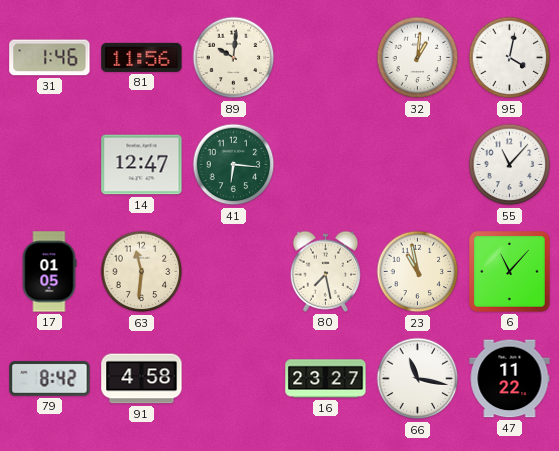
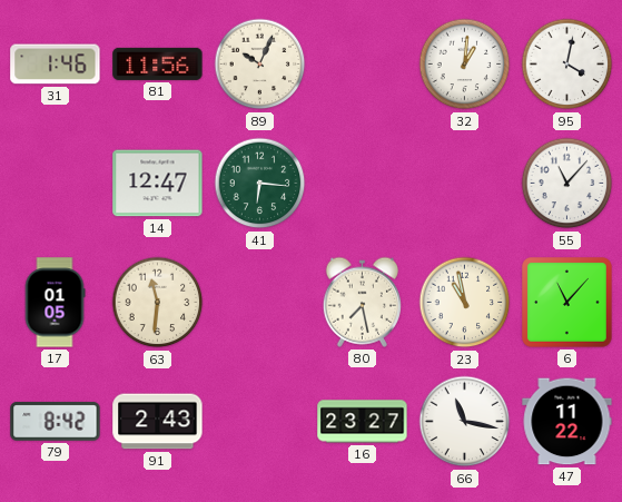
89: 10:01 -> 10:04 (260, 65)
91: 4:58 -> 2:43 (158, 422)
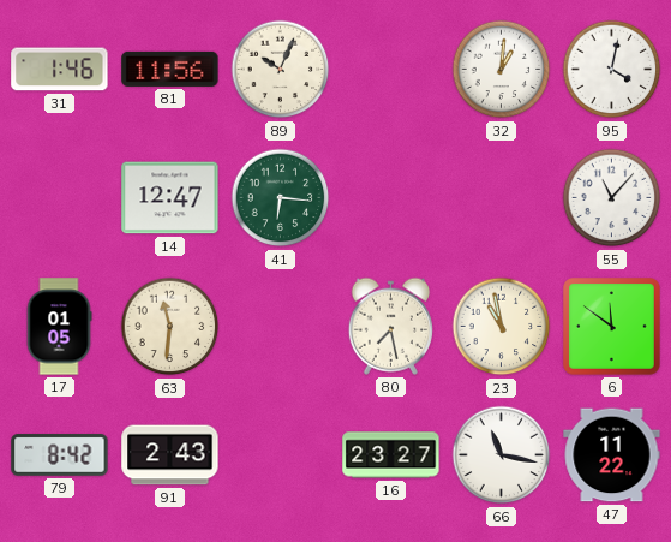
6: 11:07 -> 11:51 (612, 327)
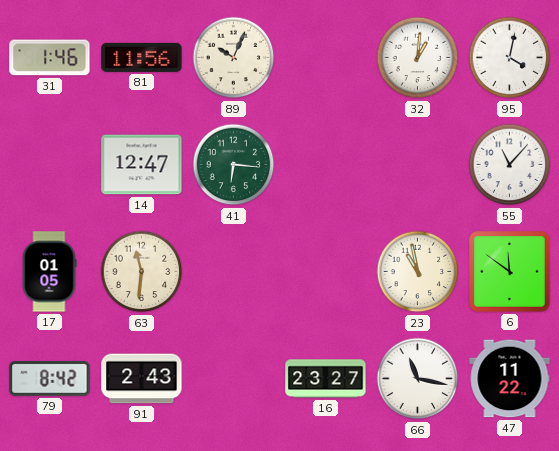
80: 7:28 -> none (390, 326)
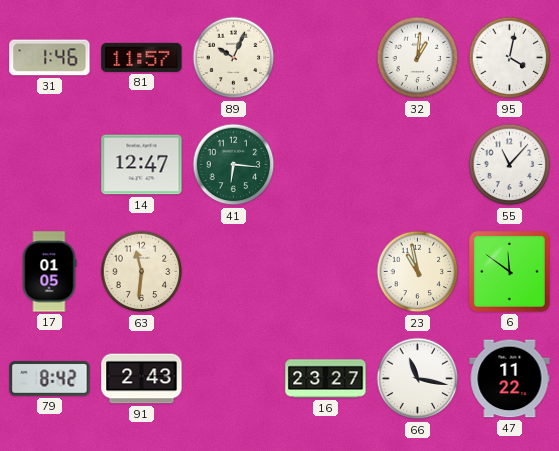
81: 11:56 -> 11:57 (142, 57)
